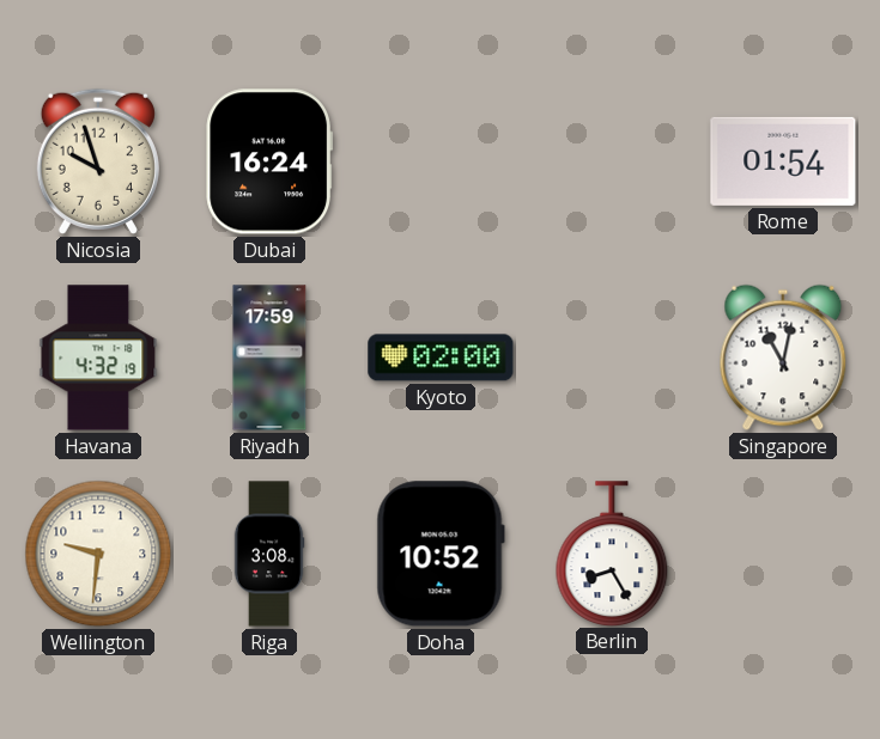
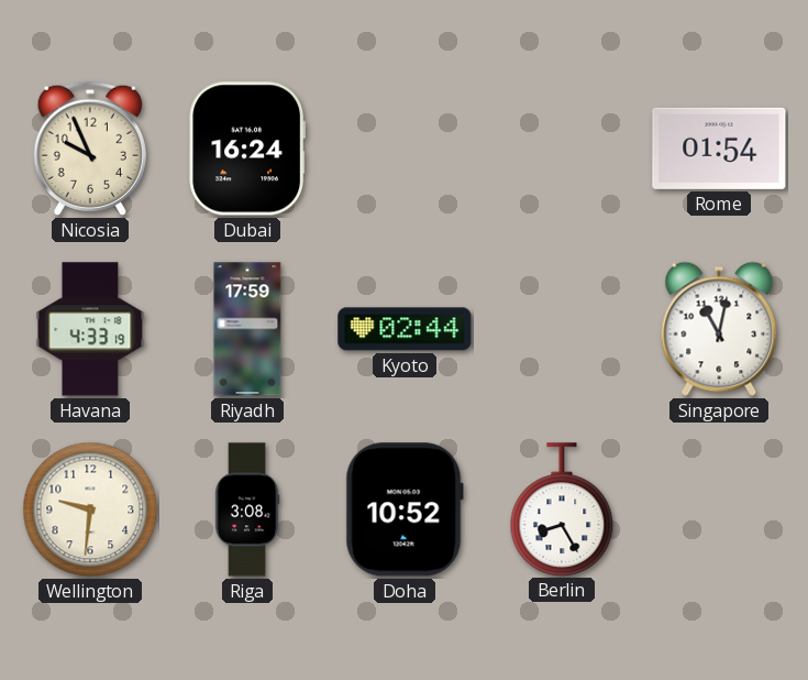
Nicosia: 9:57 -> 9:56 (90, 149)
Havana: 4:32 -> 4:33 (90, 329)
Kyoto: 02:00 -> 02:44 (405, 329)
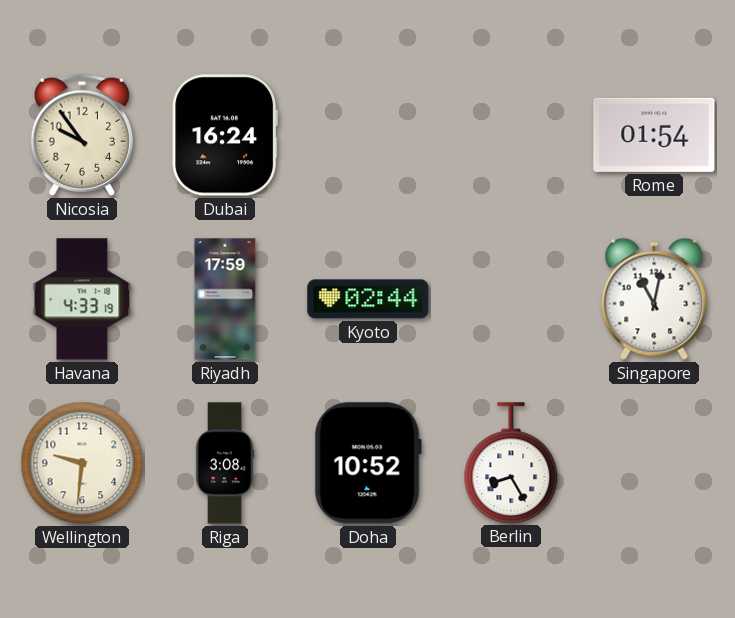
Nicosia: 9:56 -> 9:54 (82, 135)
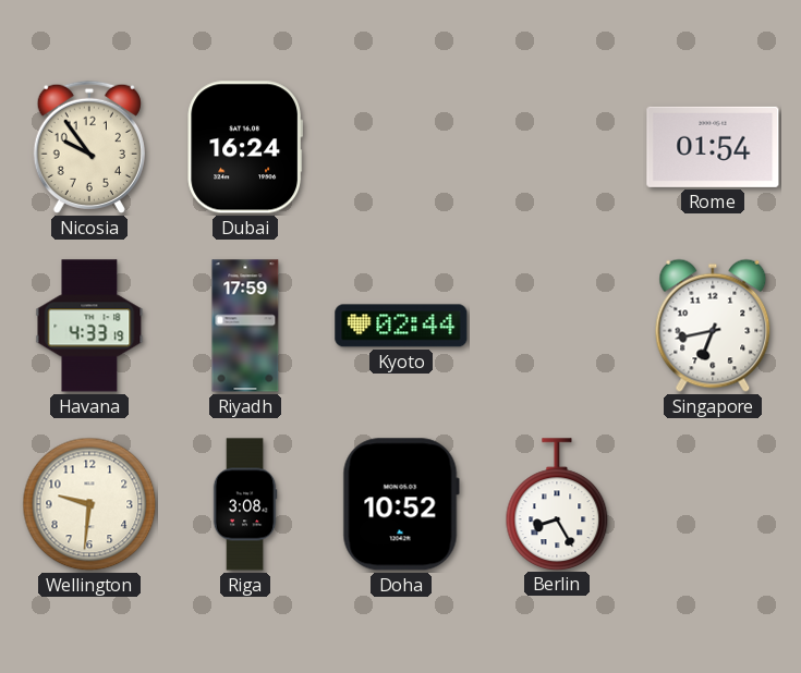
Singapore: 11:02 -> 6:43 (713, 326)
